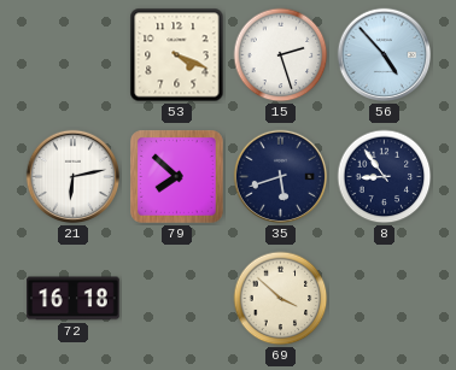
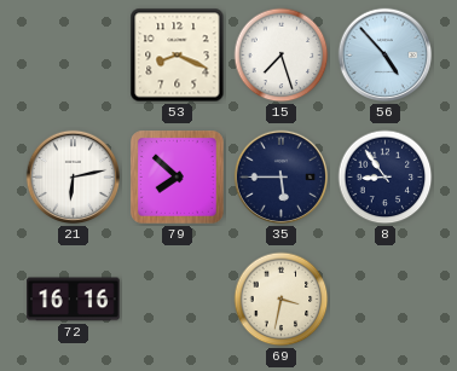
53: 4:19 -> 8:19 (178, 56)
15: 2:27 -> 7:27 (282, 56)
35: 5:42 -> 5:45 (282, 178)
72: 16:18 -> 16:16 (74, 300)
69: 3:52 -> 3:32 (282, 300)
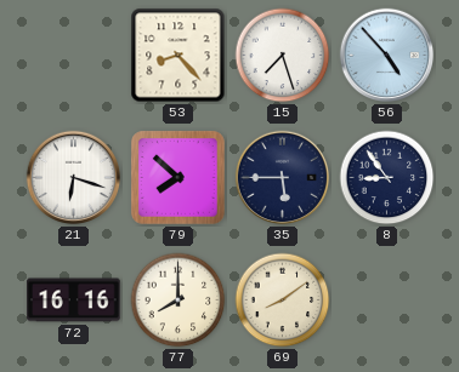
53: 8:19 -> 8:23 (178, 56)
21: 6:13 -> 6:18 (74, 178)
77: none -> 8:00 (178, 301)
69: 3:32 -> 8:09 (283, 301)
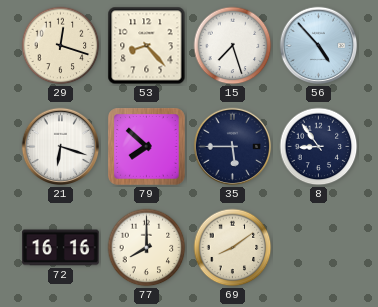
29: none -> 12:18 (61, 46)
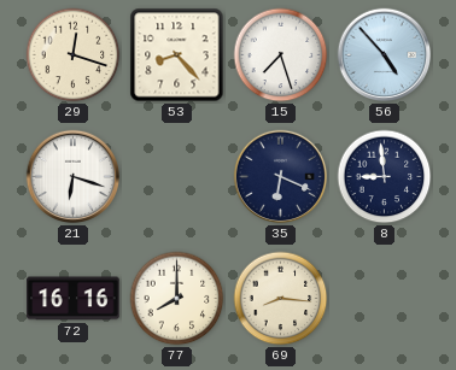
79: 7:52 -> none (147, 147)
35: 5:45 -> 6:19 (281, 177)
8: 8:54 -> 8:59 (385, 177)
69: 8:09 -> 8:16 (281, 299)
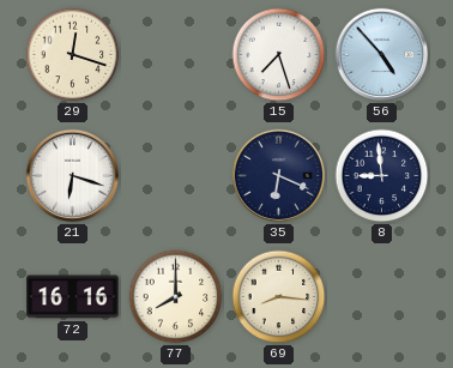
53: 8:23 -> none (177, 55)
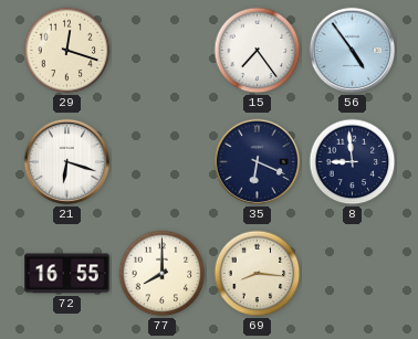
15: 7:27 -> 7:24 (258, 51)
56: 4:53 -> 4:54 (353, 51)
72: 16:16 -> 16:55 (67, 274)
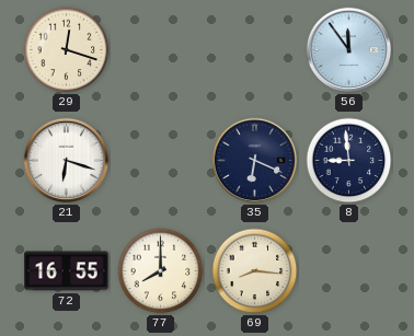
15: 7:24 -> none (258, 51)
56: 4:54 -> 11:54 (349, 50)
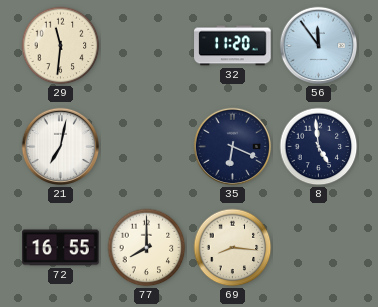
29: 12:18 -> 11:31 (61, 46)
32: none -> 11:20 (233, 46)
21: 6:18 -> 7:02 (61, 147)
8: 8:59 -> 4:59 (319, 147)
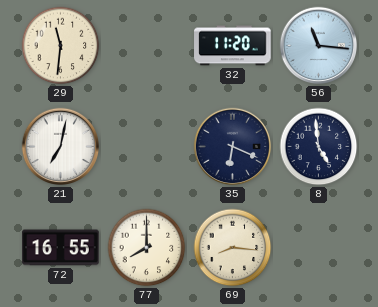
56: 11:54 -> 11:16 (319, 46)
